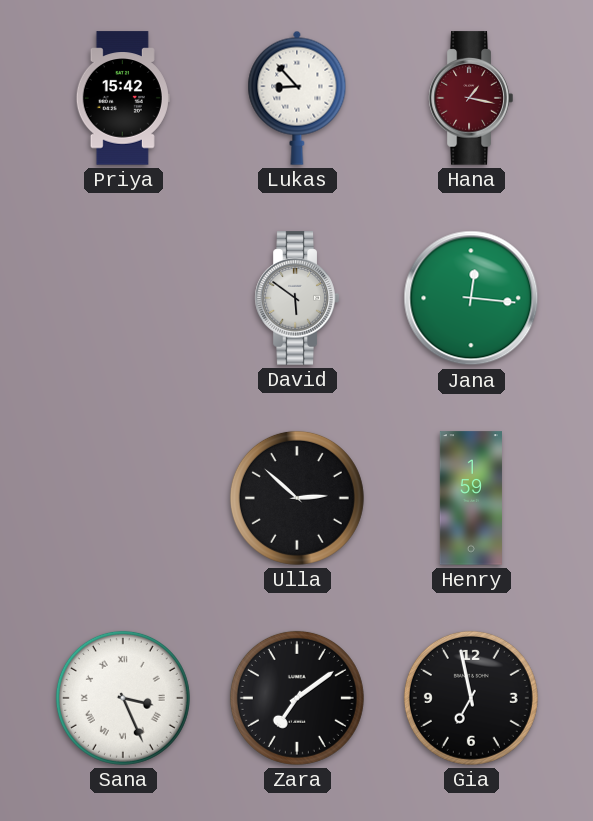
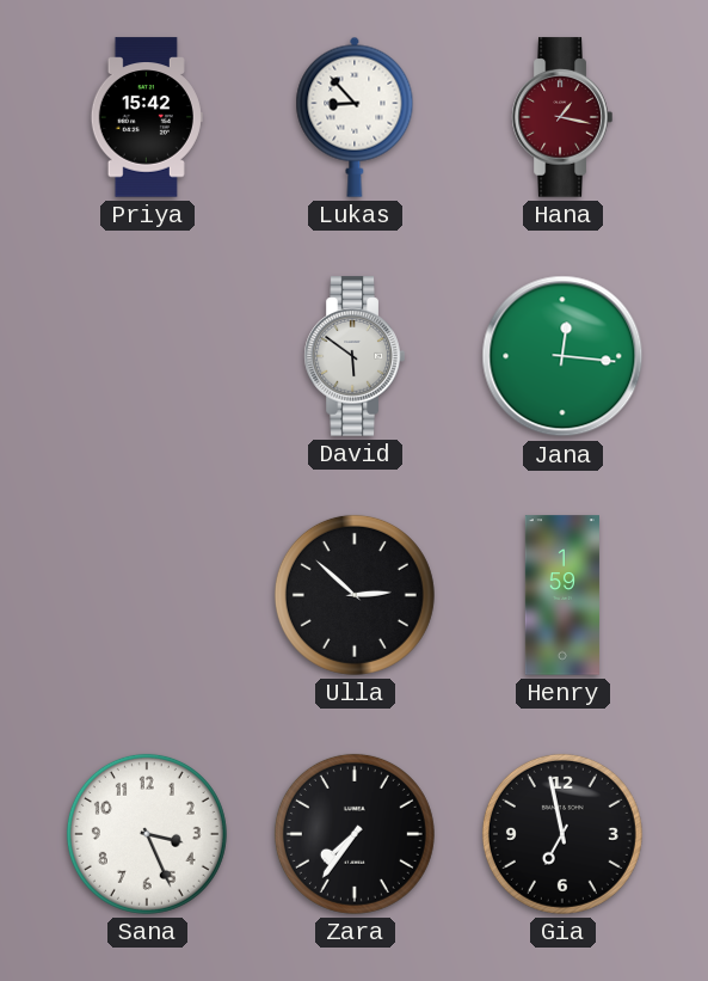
Sana numerals: Roman -> Arabic (147, 834)
Zara: 7:09 -> 7:36 (355, 834)
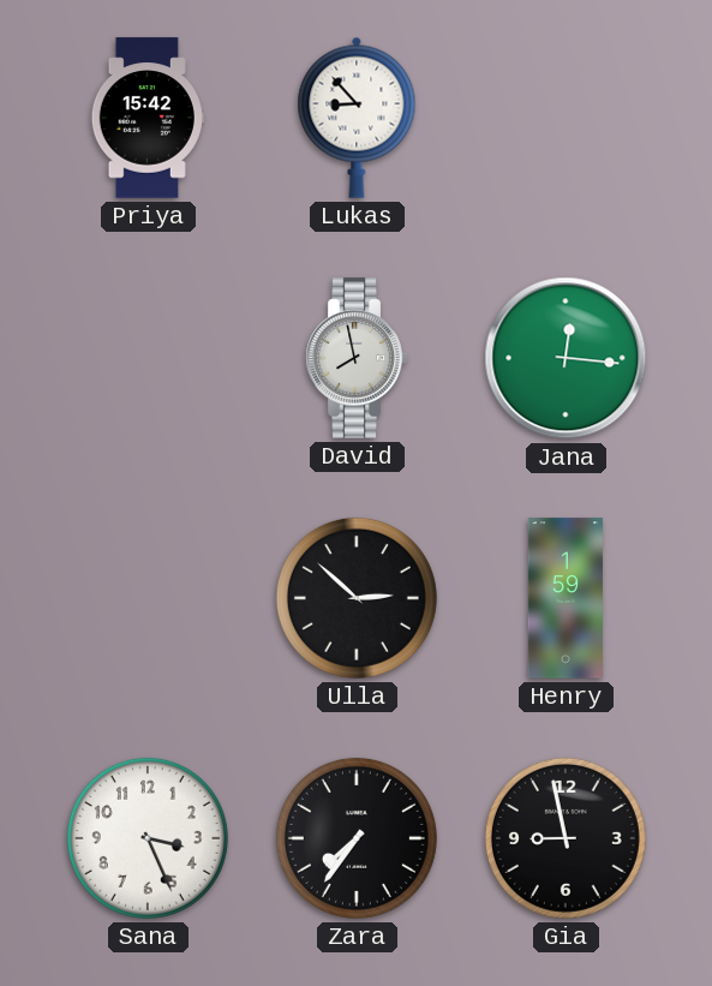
Hana: 1:17 -> none (562, 117)
David: 5:51 -> 7:58 (357, 358)
Gia: 6:58 -> 8:58 (566, 838)
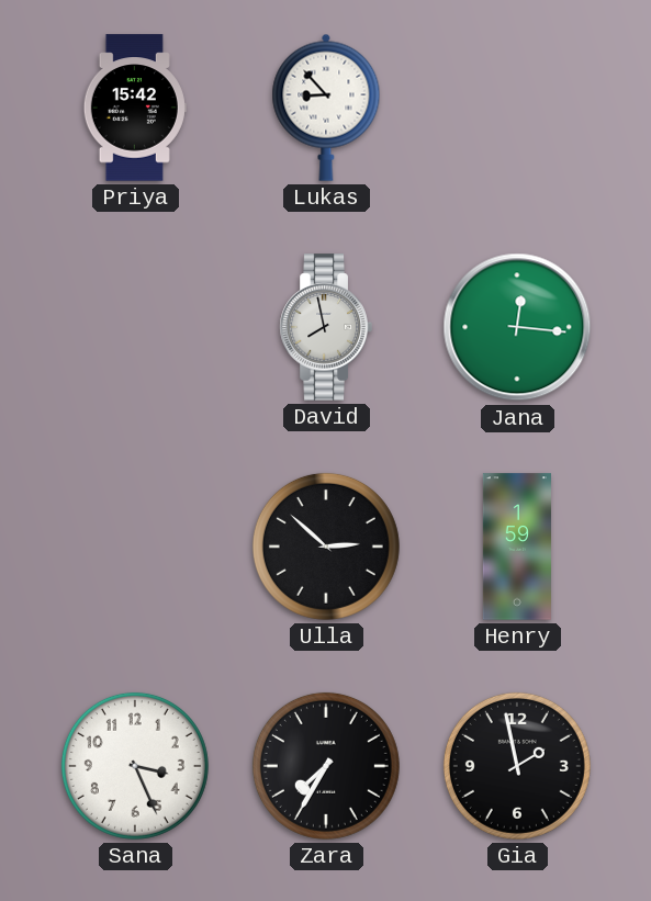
Zara: 7:36 -> 7:35 (326, 766)
Gia: 8:58 -> 1:58 (517, 766)
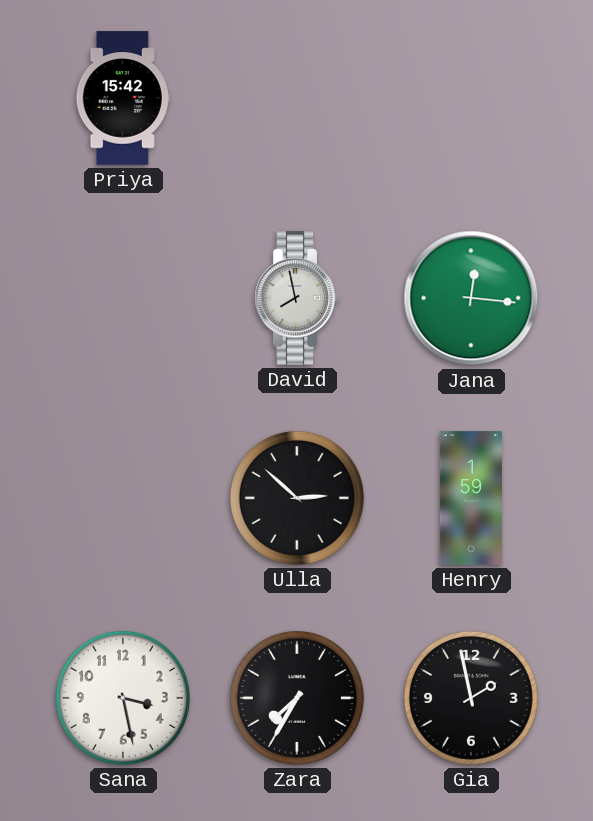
Lukas: 8:53 -> none (326, 108)
Sana: 3:26 -> 3:28 (123, 698)
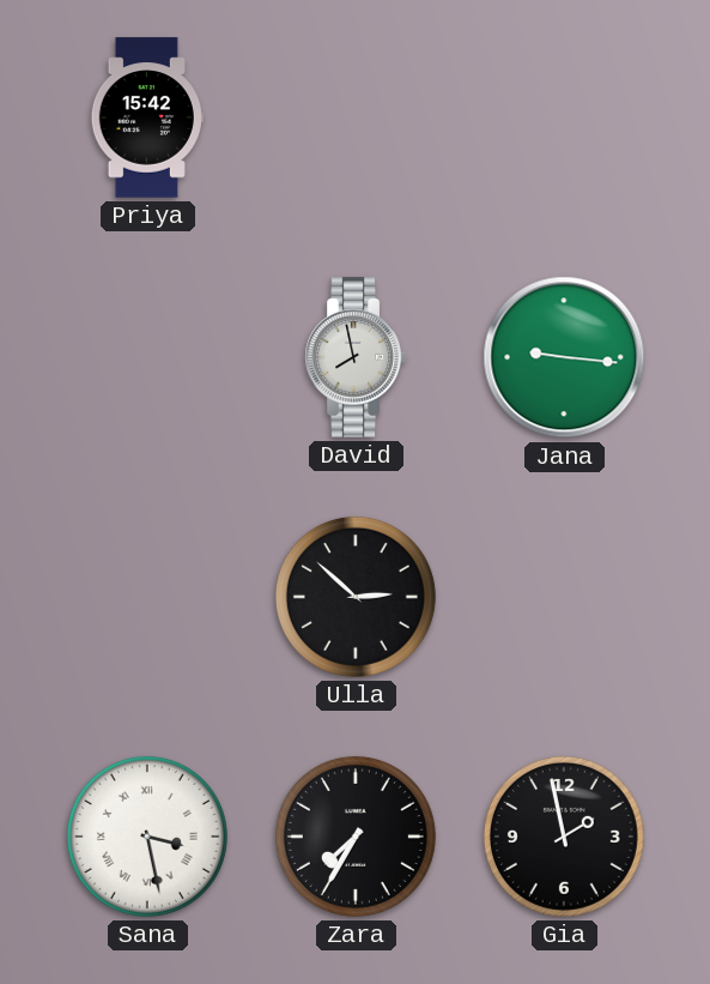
Jana: 12:16 -> 9:16 (564, 357)
Henry: 1:59 -> none (471, 498)
Sana numerals: Arabic -> Roman (147, 837)
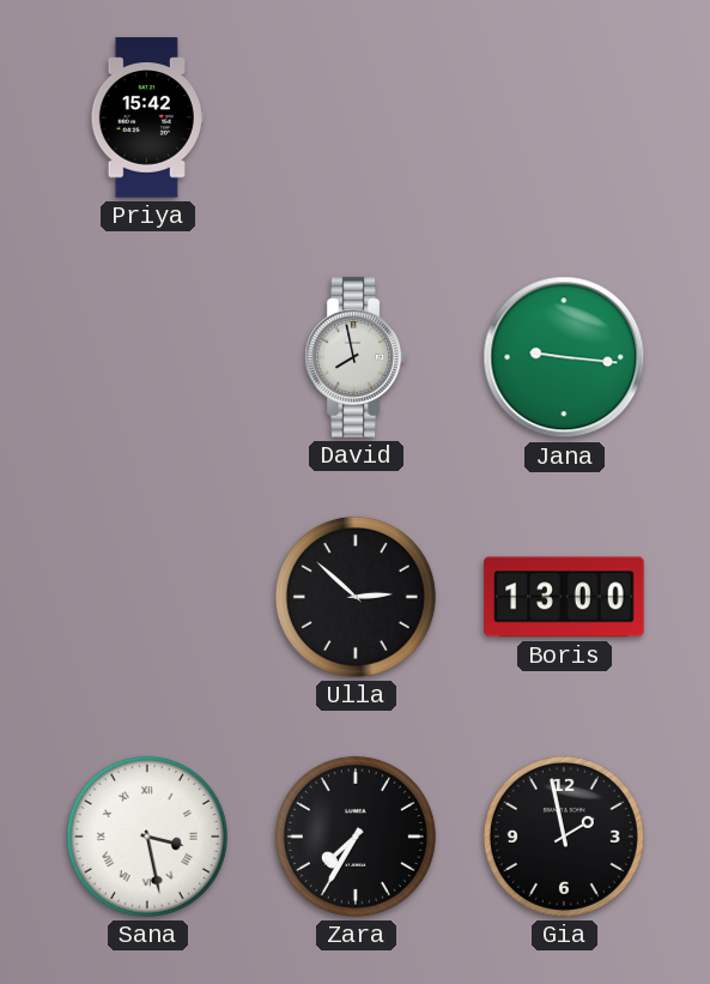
Boris: none -> 13:00 (564, 597)
